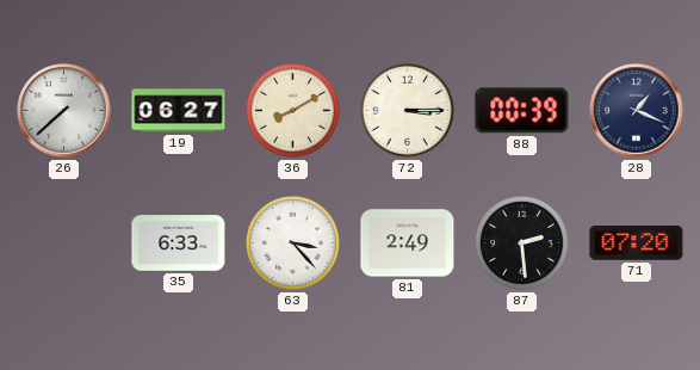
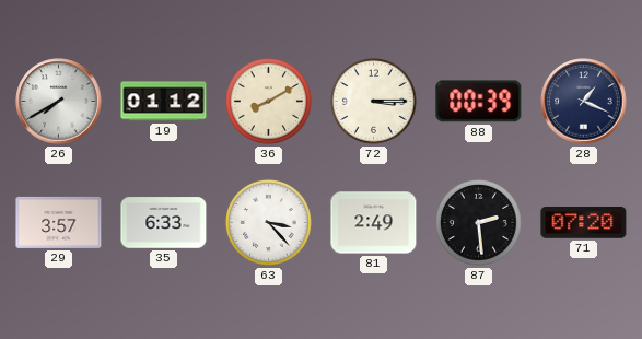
26: 7:38 -> 7:40 (59, 102)
19: 06:27 -> 01:12 (164, 102)
29: none -> 3:57 (59, 222)
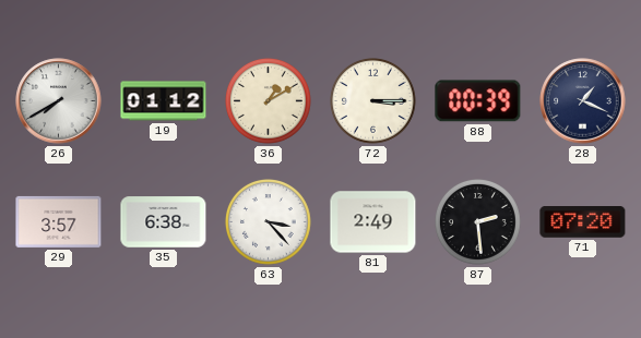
36: 8:10 -> 1:10 (269, 101)
35: 6:33 -> 6:38 (164, 222)
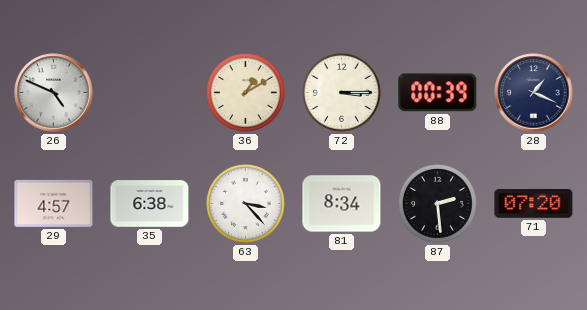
26: 7:40 -> 4:49 (54, 93)
19: 01:12 -> none (164, 101)
29: 3:57 -> 4:57 (54, 203)
81: 2:49 -> 8:34 (342, 204)
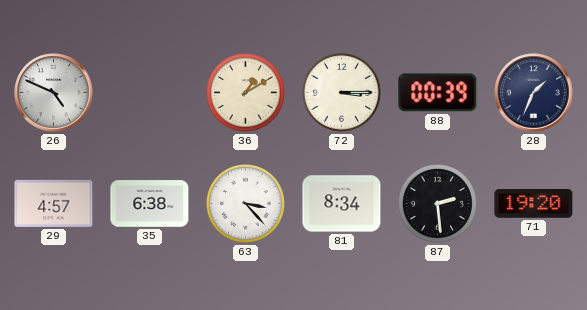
28: 1:19 -> 1:34 (534, 93)
71: 07:20 -> 19:20 (534, 204)
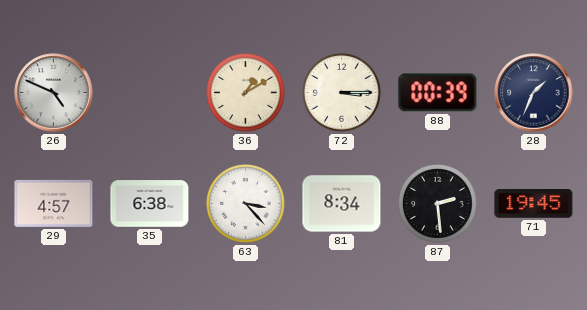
71: 19:20 -> 19:45 (534, 204)
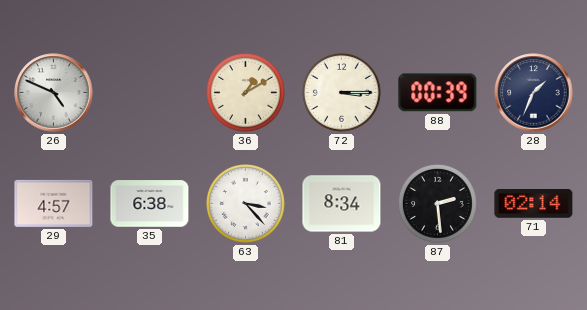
71: 19:45 -> 02:14 (534, 204)
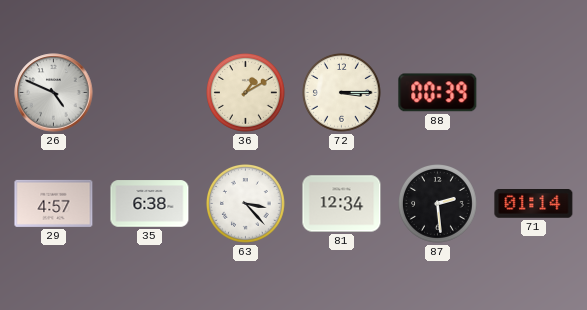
28: 1:34 -> none (534, 93)
81: 8:34 -> 12:34 (342, 204)
71: 02:14 -> 01:14 (534, 204)
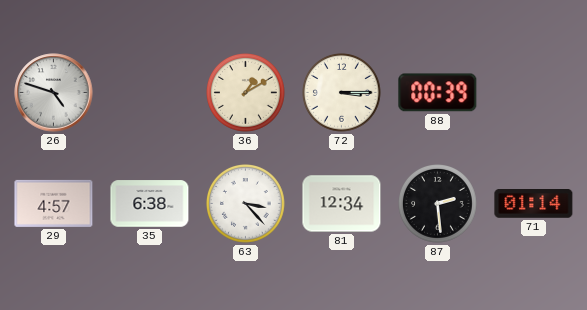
26: 4:49 -> 4:48 (54, 93)
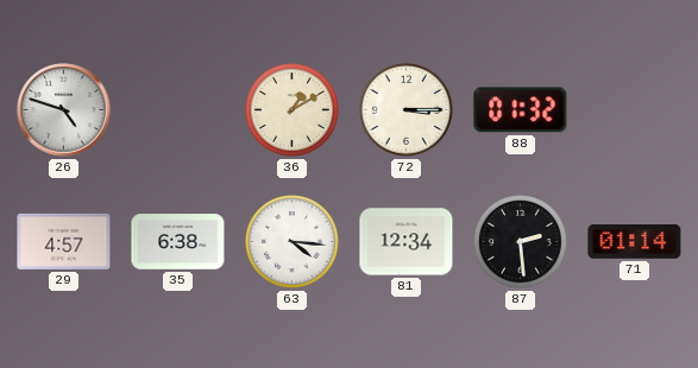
88: 00:39 -> 01:32 (521, 110)
63: 3:23 -> 4:16 (293, 242)
